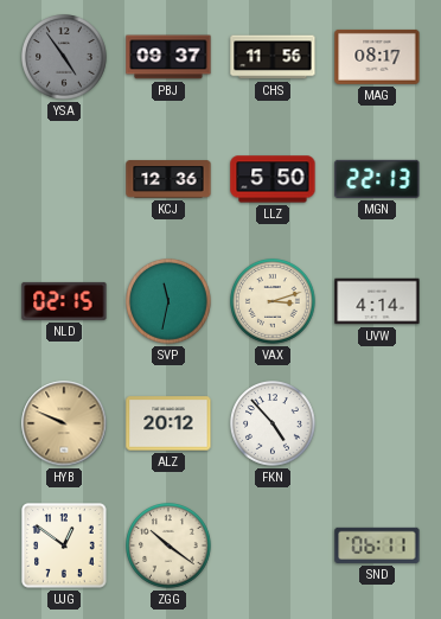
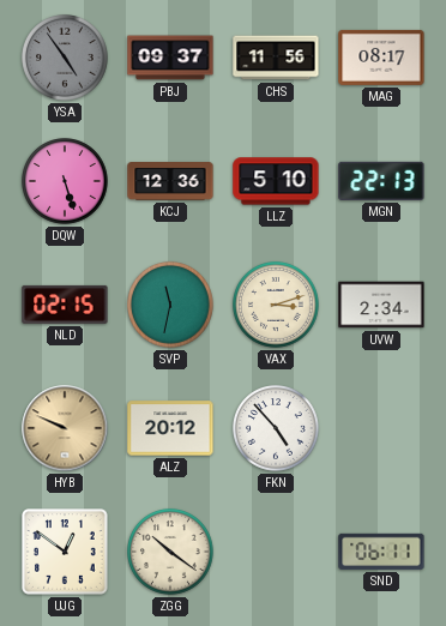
DQW: none -> 5:27 (65, 181)
LLZ: 5:50 -> 5:10 (276, 181)
UVW: 4:14 -> 2:34 (381, 305)
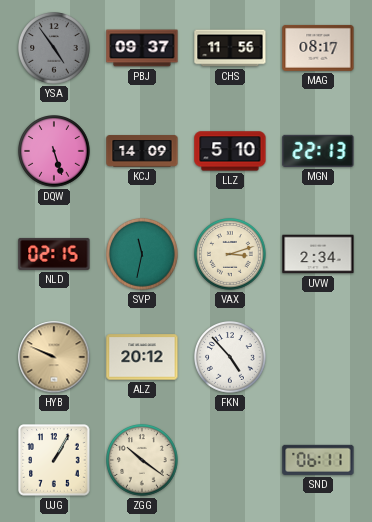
KCJ: 12:36 -> 14:09 (142, 151)
UJG: 12:51 -> 1:05 (54, 460)
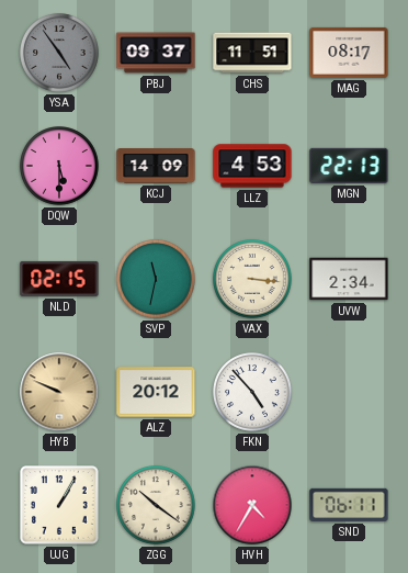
CHS: 11:56 -> 11:51 (252, 53)
DQW: 5:27 -> 5:30 (59, 166)
LLZ: 5:10 -> 4:53 (252, 166)
VAX: 3:12 -> 3:16 (252, 279)
HVH: none -> 4:35 (252, 505)
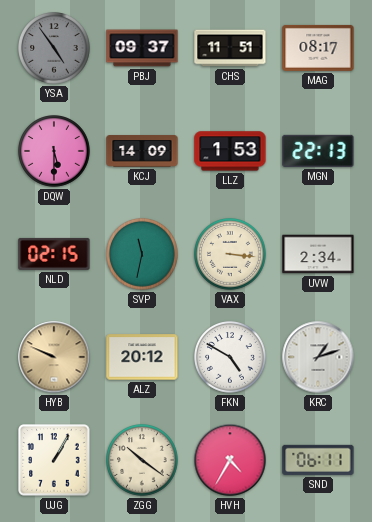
LLZ: 4:53 -> 1:53 (230, 151)
FKN: 4:53 -> 4:50 (230, 357)
KRC: none -> 1:12 (318, 357)
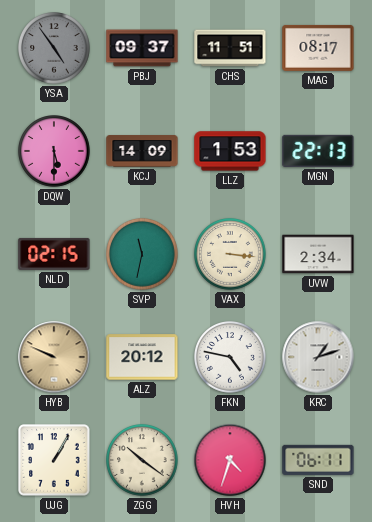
FKN: 4:50 -> 4:47 (230, 357)
HVH: 4:35 -> 4:33 (230, 460)
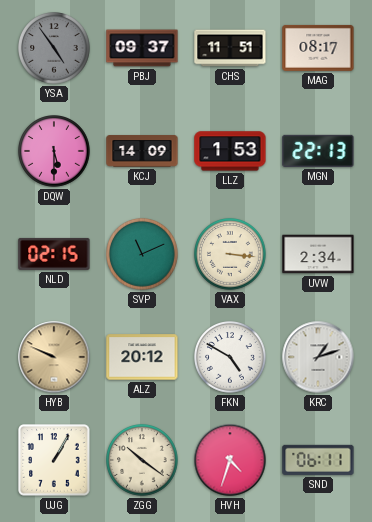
SVP: 11:32 -> 11:11 (142, 254)
FKN: 4:47 -> 4:50 (230, 357)
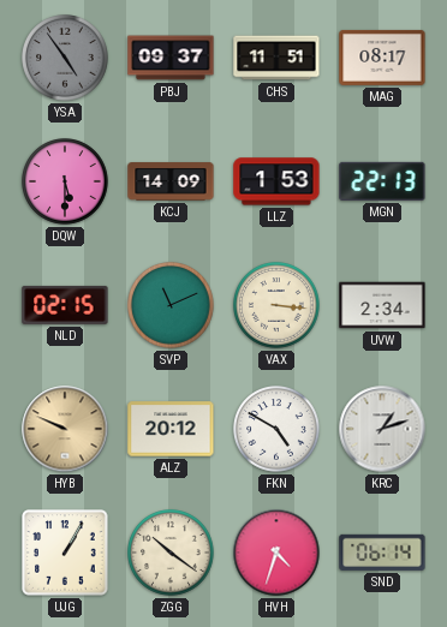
SND: 06:11 -> 06:14 (382, 553)
